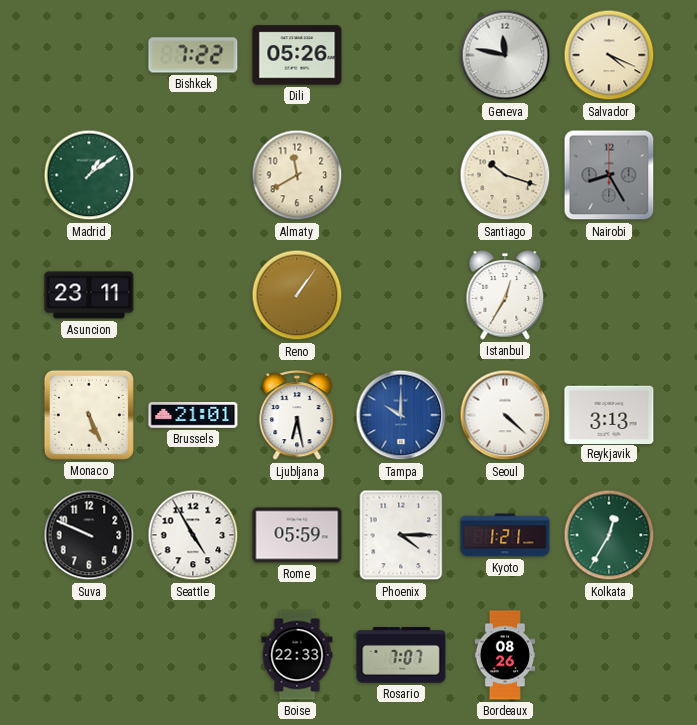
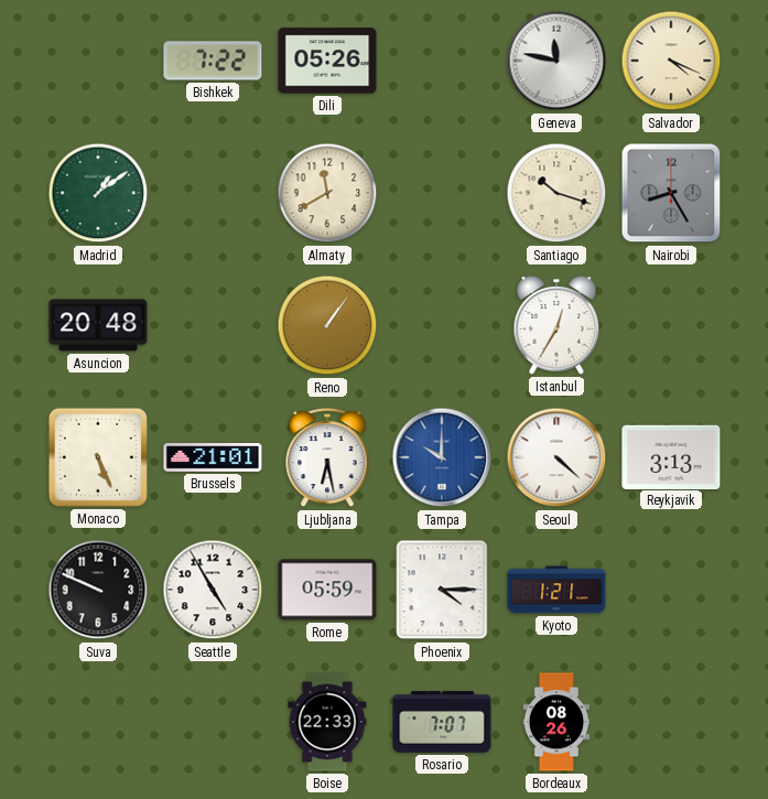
Asuncion: 23:11 -> 20:48 (98, 325)
Kolkata: 12:35 -> none (609, 535)
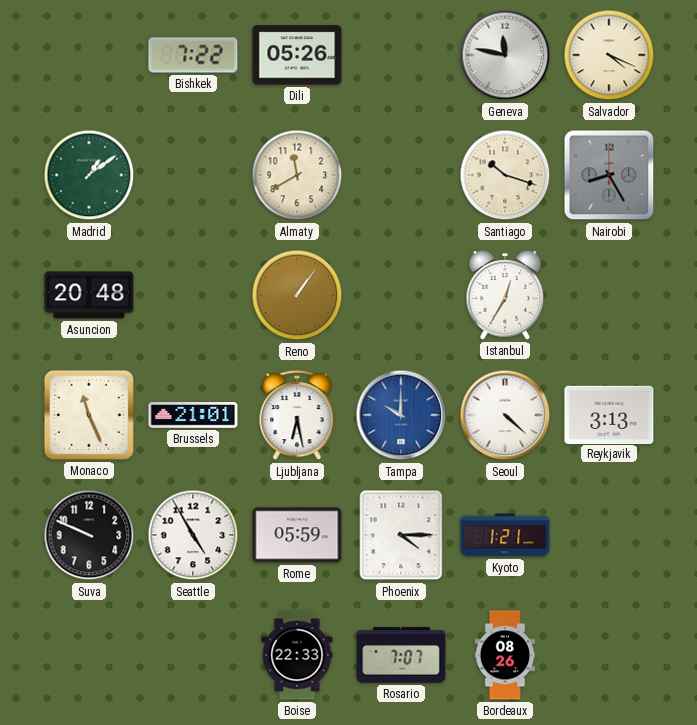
Monaco: 5:26 -> 11:26 (89, 415)
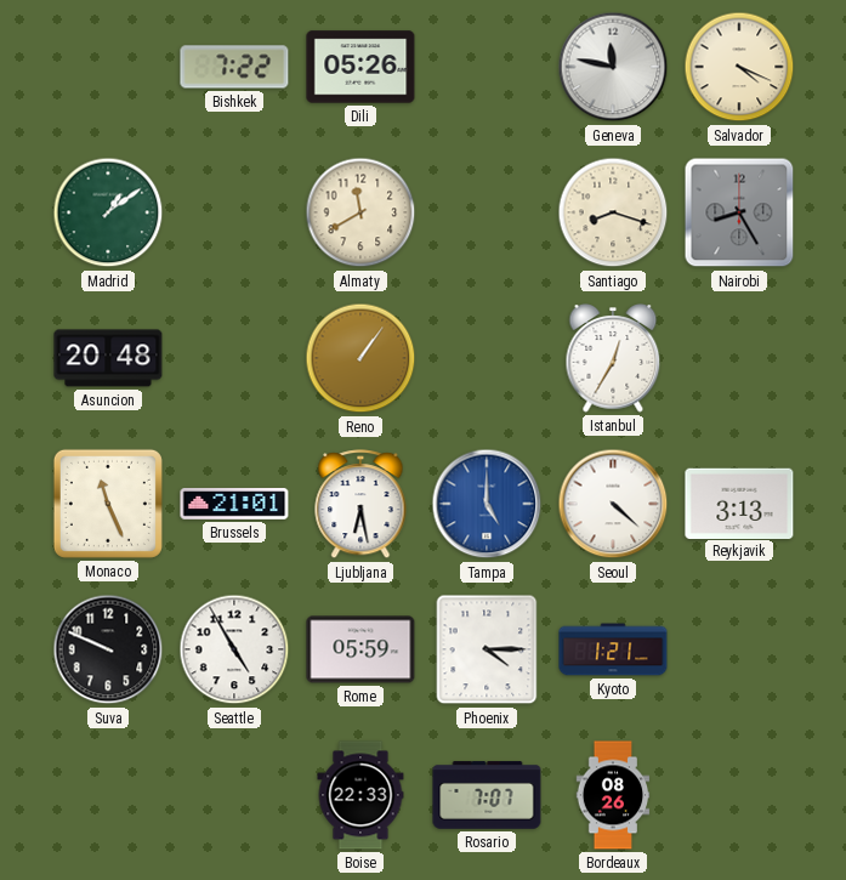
Santiago: 10:18 -> 8:18 (613, 212)
Tampa: 10:00 -> 5:00 (487, 504)
